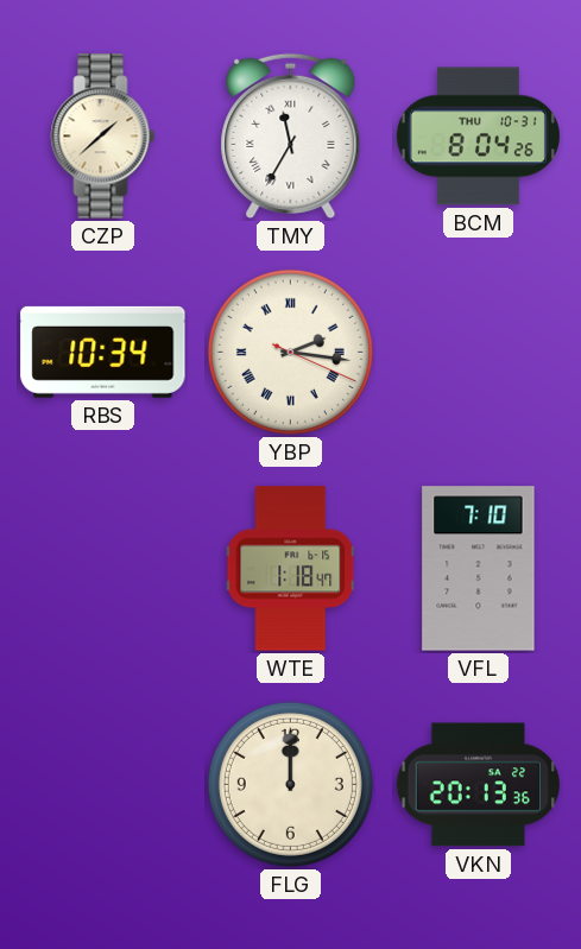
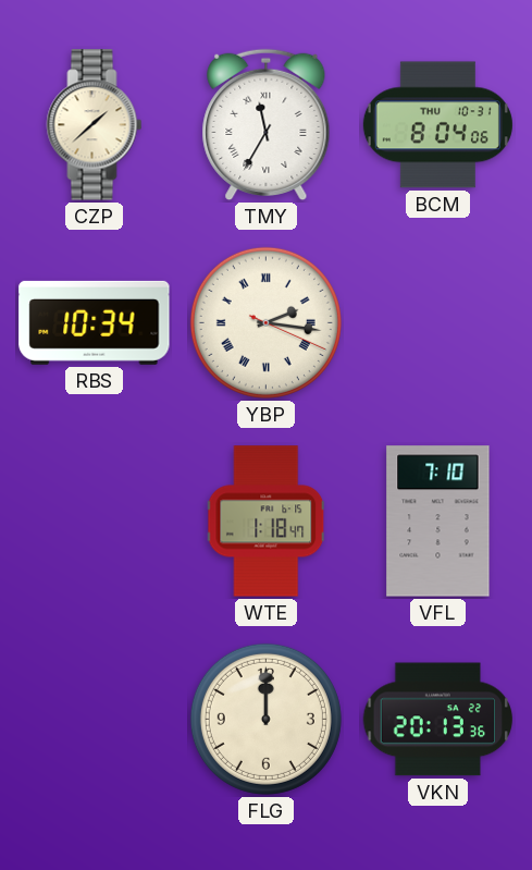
BCM: 8:04:26 -> 8:04:06 (437, 125)
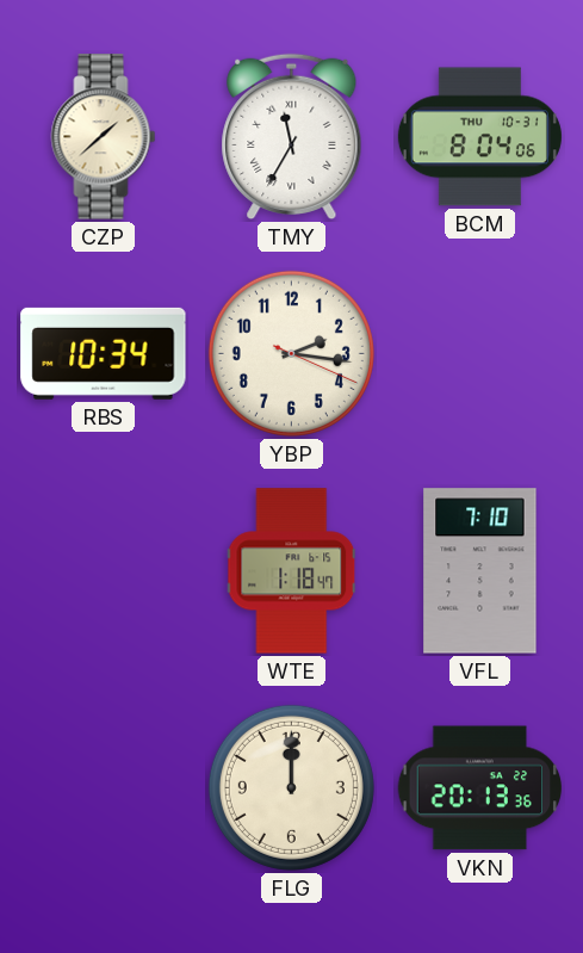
YBP numerals: Roman -> Arabic (291, 353)
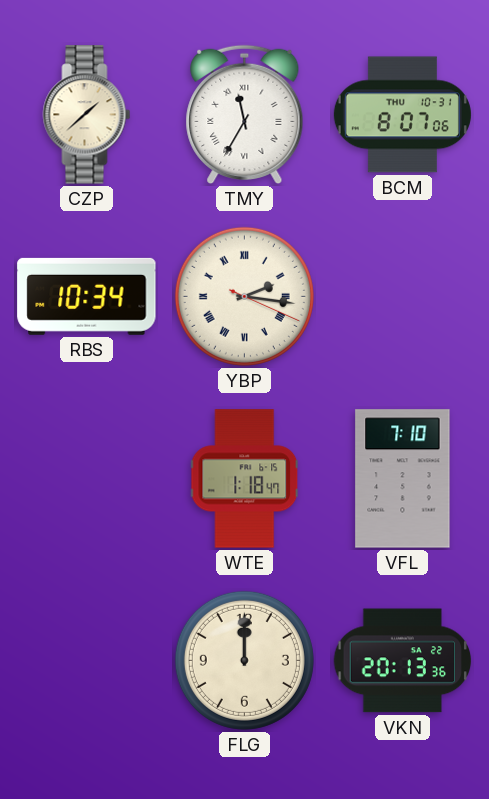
BCM: 8:04 -> 8:07 (402, 115)
YBP numerals: Arabic -> Roman (244, 296)
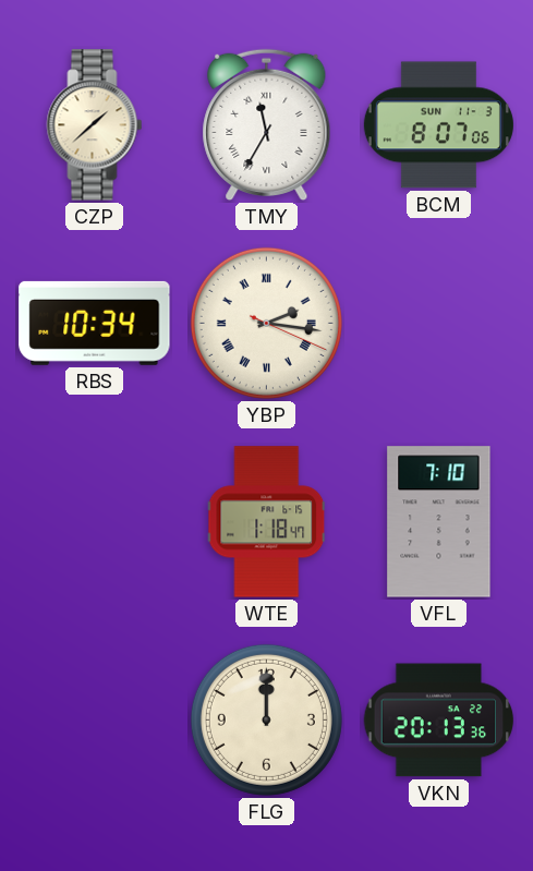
BCM date: THU 10-31 -> SUN 11-3 (438, 125)
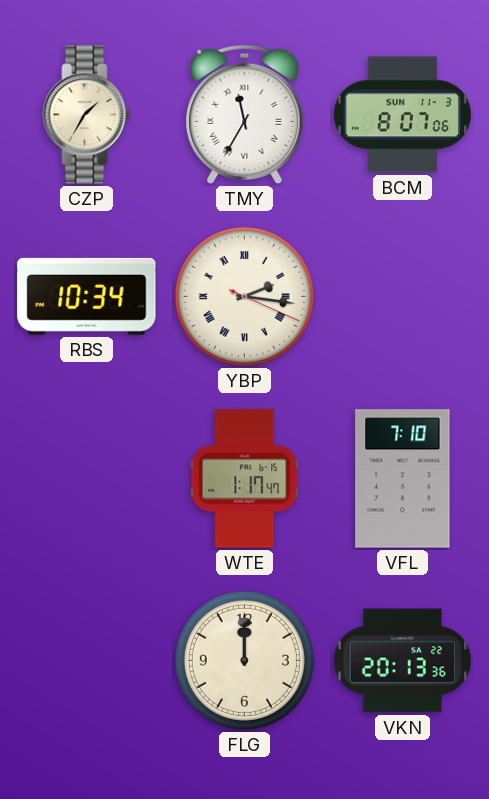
CZP: 1:38 -> 1:35 (87, 115)
WTE: 1:18 -> 1:17 (245, 479)
